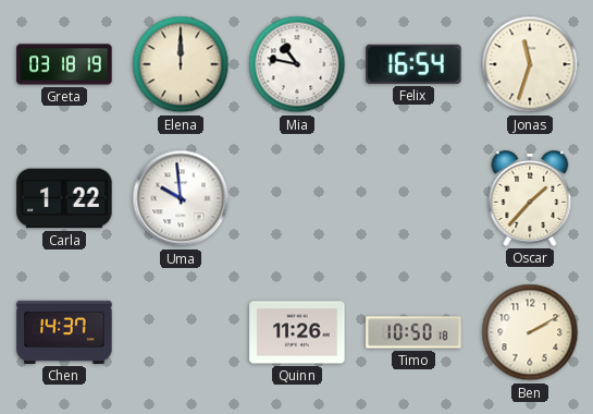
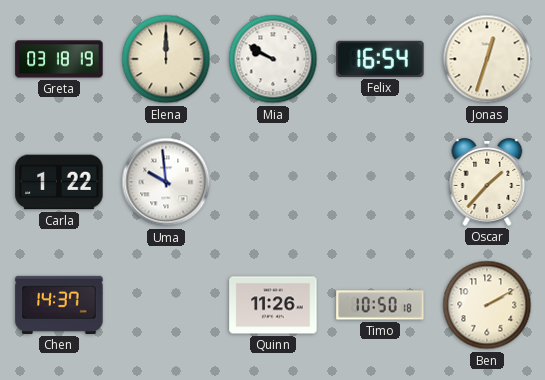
Mia: 10:47 -> 9:50 (273, 59)
Jonas: 11:33 -> 12:33 (487, 59)
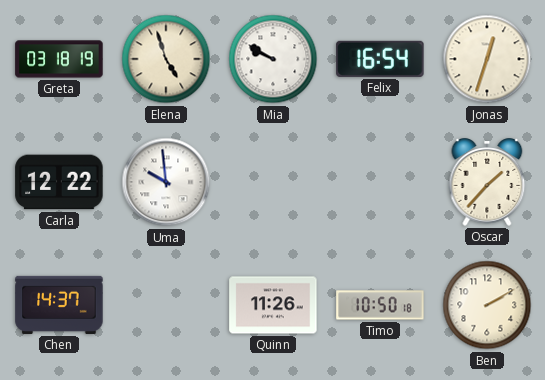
Elena: 12:00 -> 4:57 (166, 59)
Carla: 1:22 -> 12:22 (59, 182)
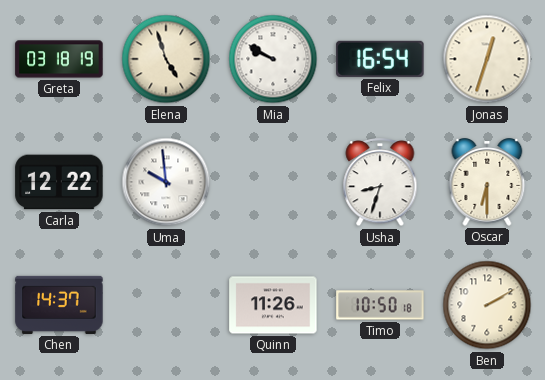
Usha: none -> 8:33 (380, 183)
Oscar: 1:37 -> 6:30 (487, 182)
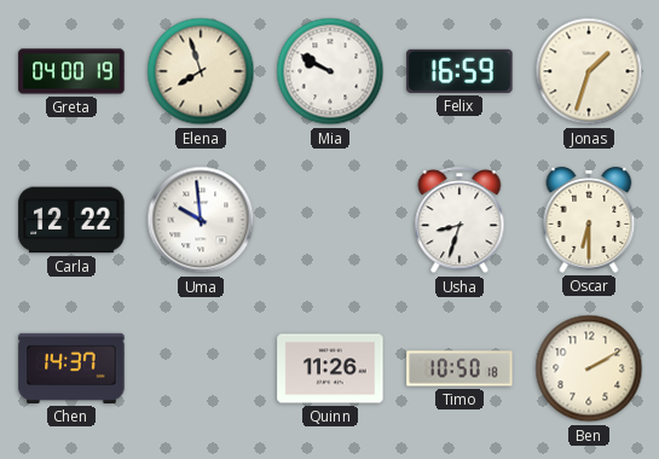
Greta: 03:18 -> 04:00 (71, 71)
Elena: 4:57 -> 7:57 (201, 71)
Felix: 16:54 -> 16:59 (459, 71)
Jonas: 12:33 -> 1:33 (589, 71)
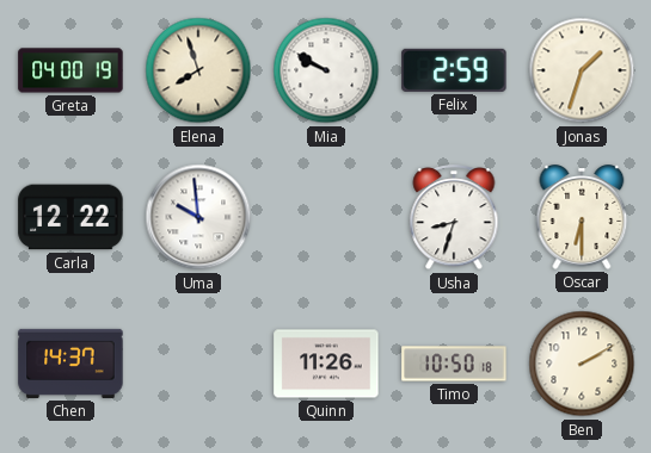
Felix: 16:59 -> 2:59 (454, 70)
